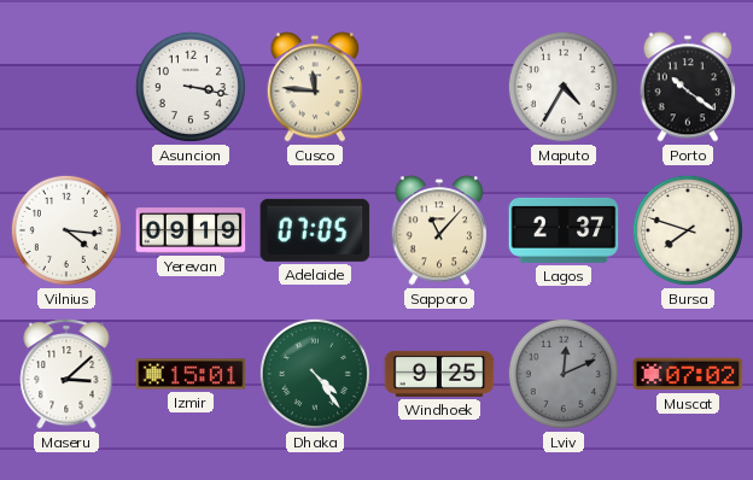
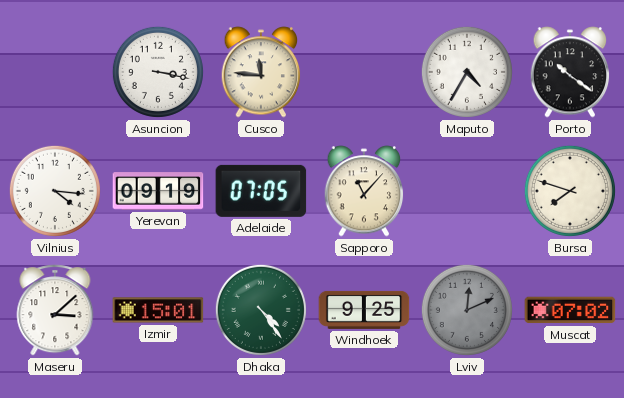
Lagos: 2:37 -> none (564, 230)
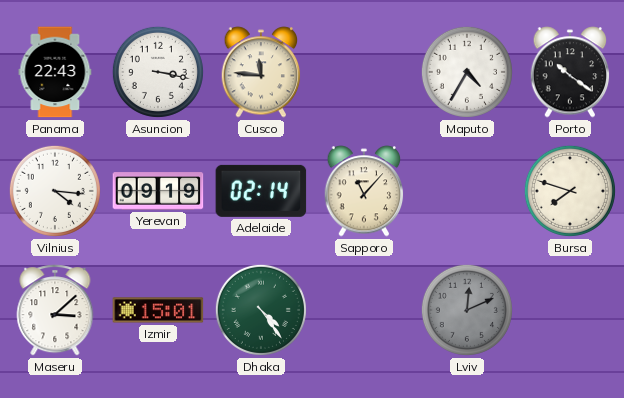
Panama: none -> 22:43 (55, 72)
Adelaide: 07:05 -> 02:14 (261, 191)
Windhoek: 9:25 -> none (364, 310)
Muscat: 07:02 -> none (570, 310)
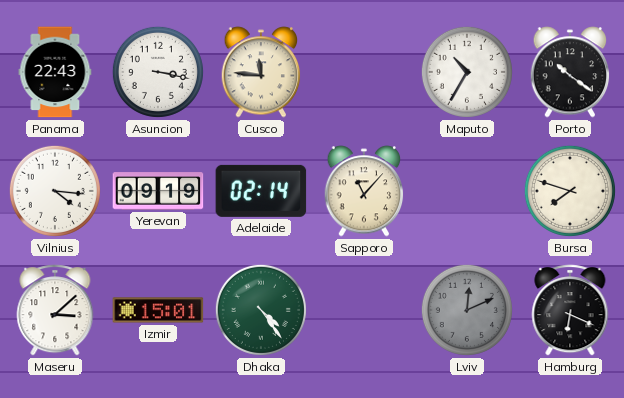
Maputo: 4:35 -> 10:35 (467, 72)
Hamburg: none -> 6:19 (570, 310)
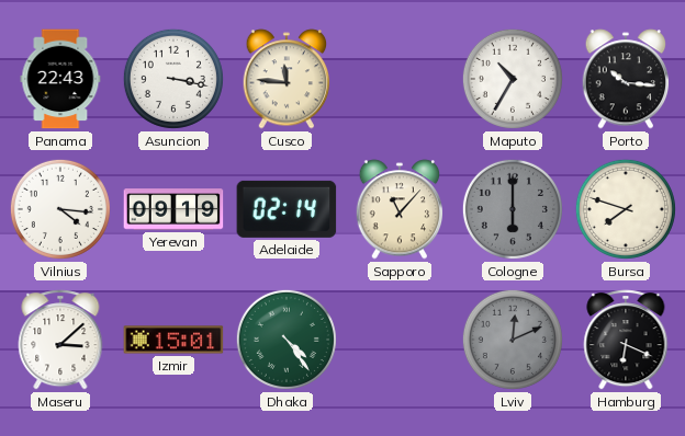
Porto: 10:21 -> 10:16 (626, 79)
Cologne: none -> 6:00 (513, 209)
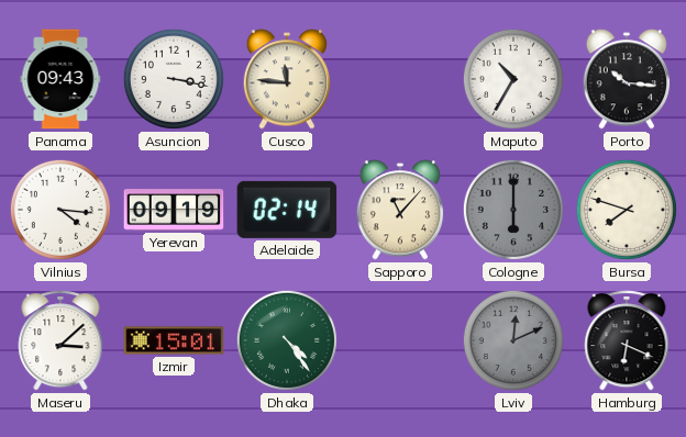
Panama: 22:43 -> 09:43 (60, 79)
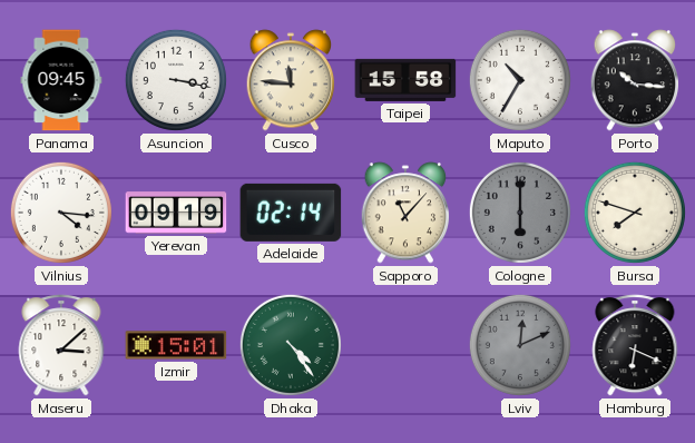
Panama: 09:43 -> 09:45 (61, 80)
Taipei: none -> 15:58 (405, 80)
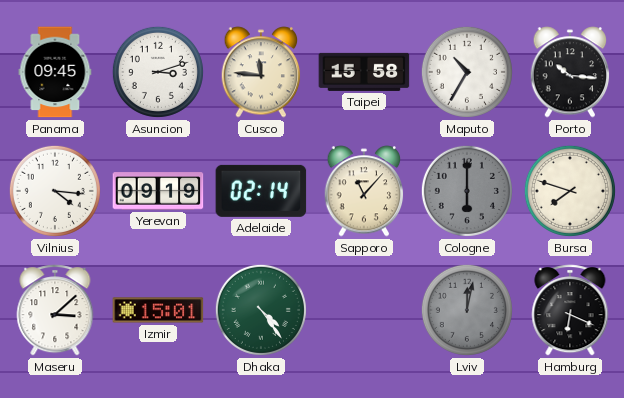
Asuncion: 3:17 -> 3:12 (158, 72)
Lviv: 12:11 -> 12:02 (467, 310)
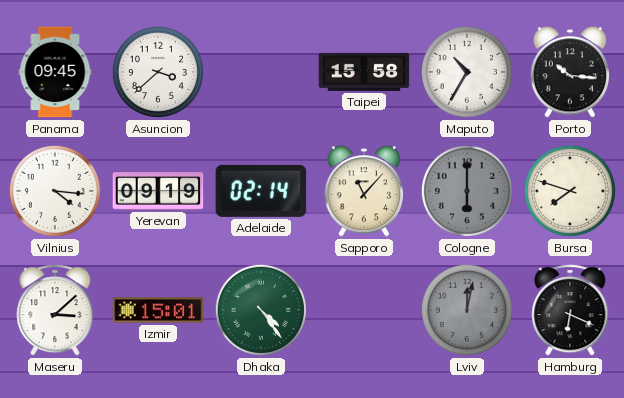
Asuncion: 3:12 -> 3:38 (158, 72)
Cusco: 11:46 -> none (261, 72)
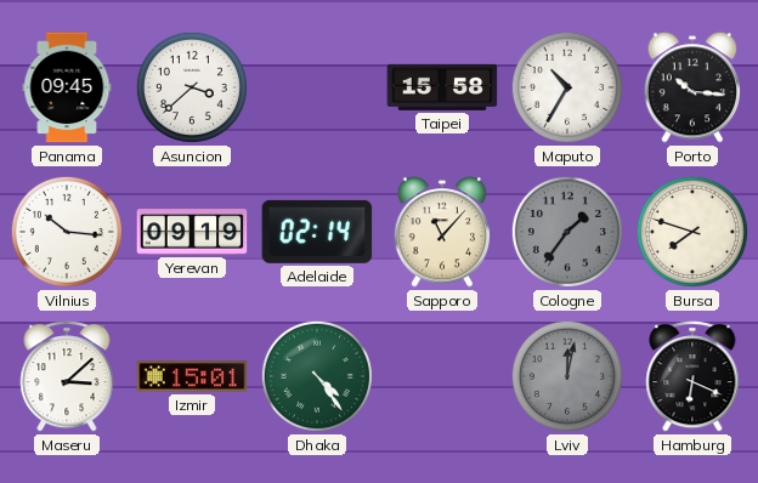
Vilnius: 4:16 -> 10:16 (67, 232)
Cologne: 6:00 -> 1:36 (567, 232)
